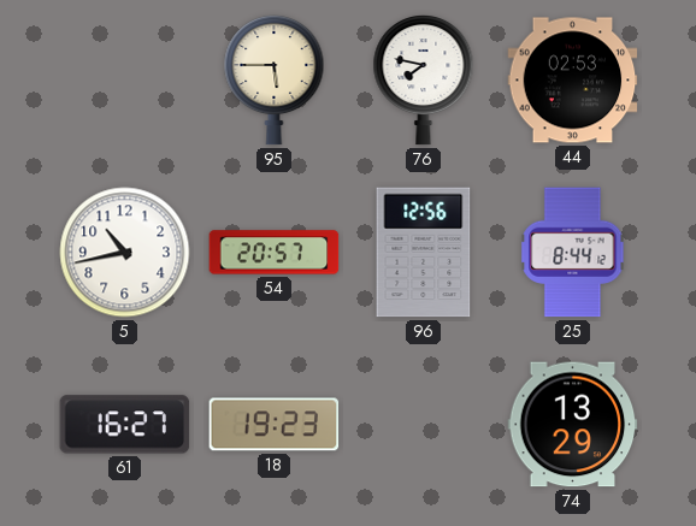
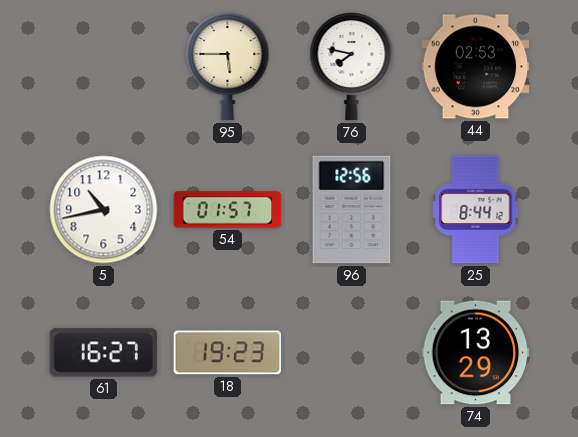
54: 20:57 -> 01:57 (228, 210)
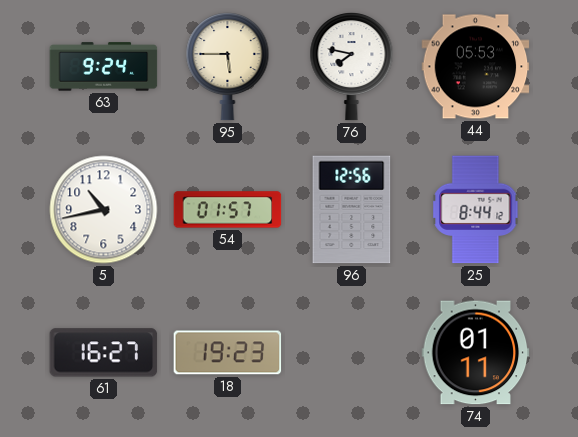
63: none -> 9:24 (104, 67)
44: 02:53 -> 05:53 (476, 67)
74: 13:29 -> 01:11 (476, 353)
